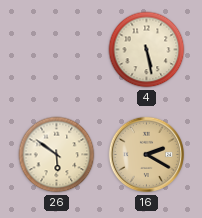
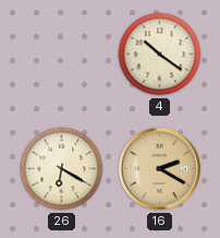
4: 5:28 -> 10:21 (160, 55)
26: 5:51 -> 6:20 (62, 169)
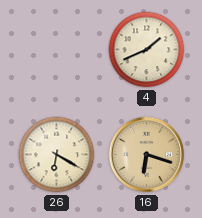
4: 10:21 -> 1:41 (147, 50)
16: 2:20 -> 6:18 (147, 155)
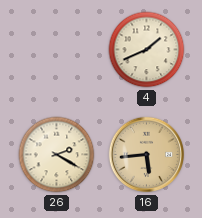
26: 6:20 -> 2:20 (57, 155)
16: 6:18 -> 5:44 (147, 155)
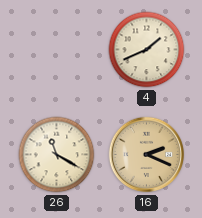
26: 2:20 -> 11:20 (57, 155)
16: 5:44 -> 2:19 (147, 155)
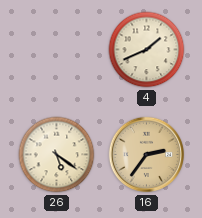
26: 11:20 -> 5:21 (57, 155)
16: 2:19 -> 2:36 (147, 155)
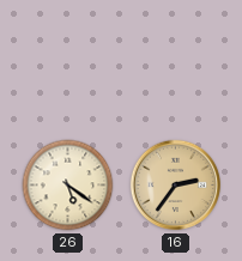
4: 1:41 -> none (147, 50)
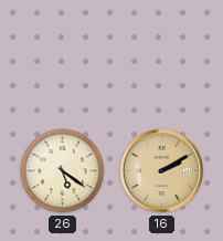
16: 2:36 -> 2:10 (162, 171)
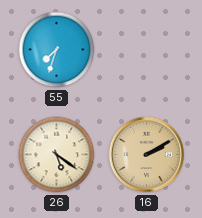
55: none -> 7:33 (57, 50)
